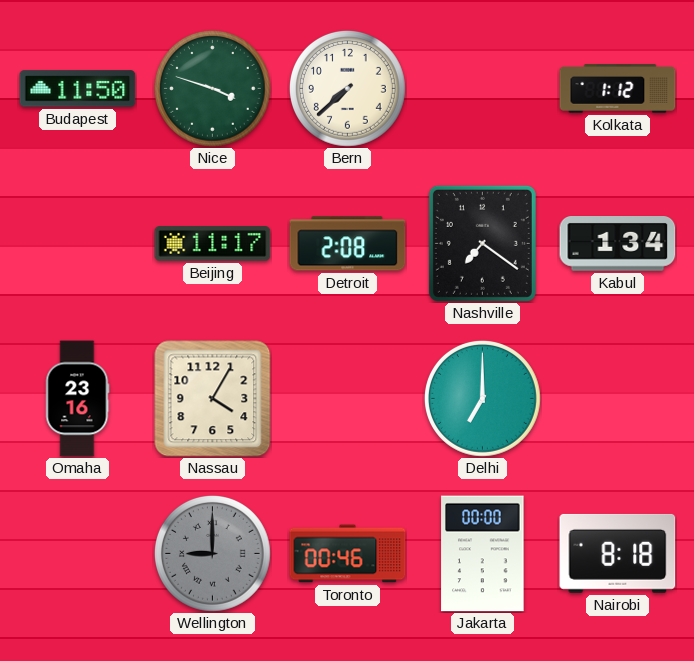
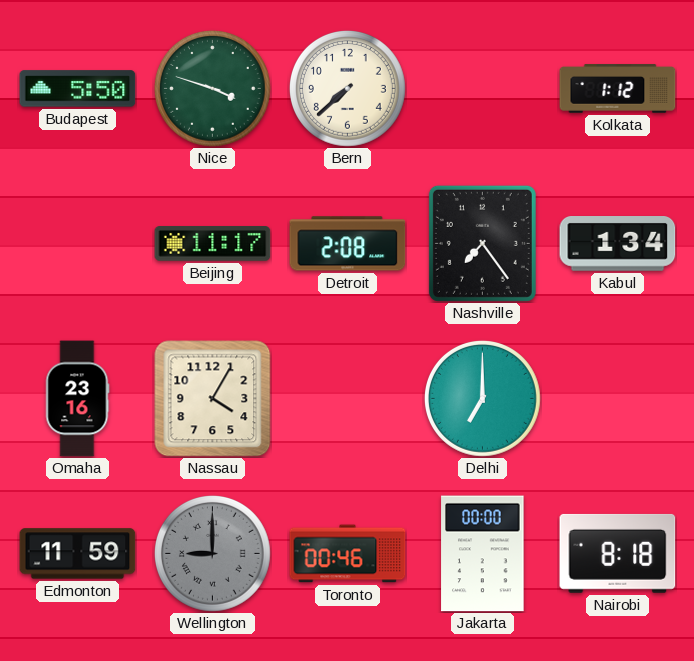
Budapest: 11:50 -> 5:50 (78, 89)
Nashville: 7:21 -> 7:24 (482, 243)
Edmonton: none -> 11:59 (78, 554)
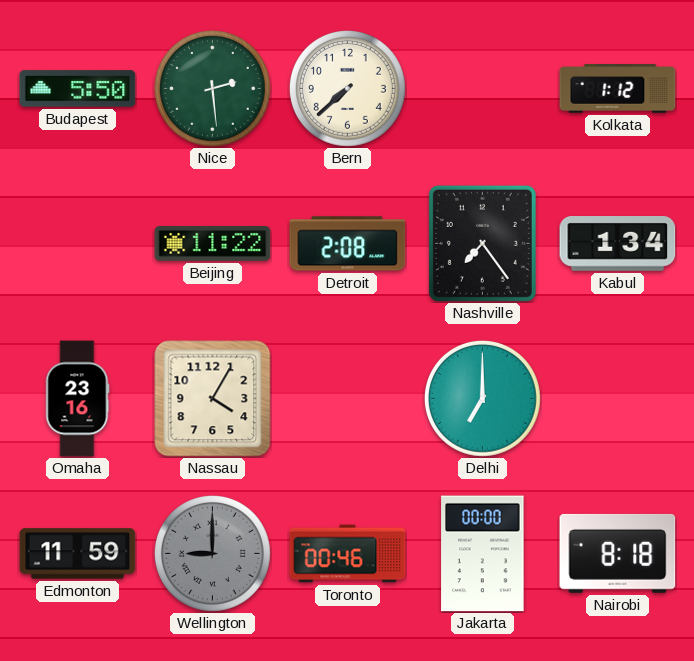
Nice: 3:48 -> 2:29 (212, 88)
Beijing: 11:17 -> 11:22 (213, 244)
